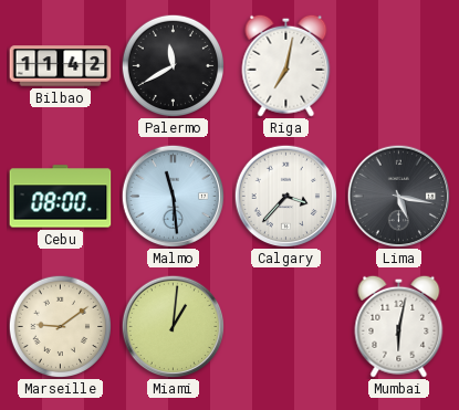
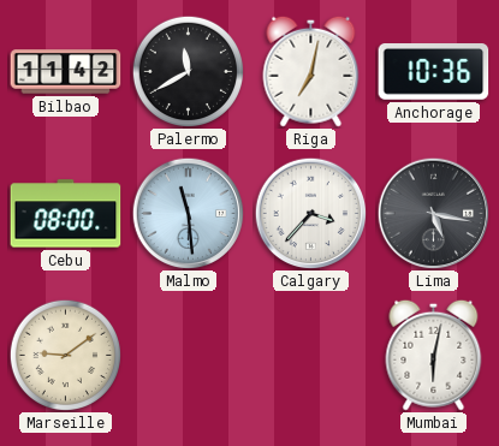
Anchorage: none -> 10:36 (434, 72)
Miami: 1:01 -> none (173, 326)
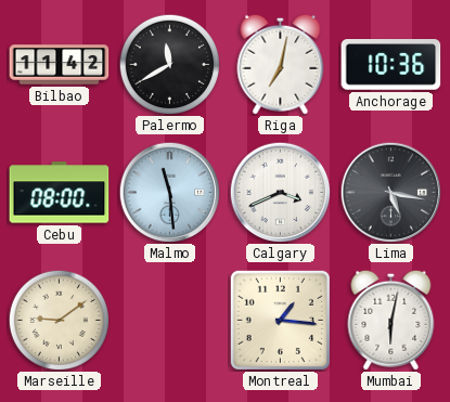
Calgary: 3:37 -> 3:41 (280, 192)
Montreal: none -> 1:16 (280, 320)
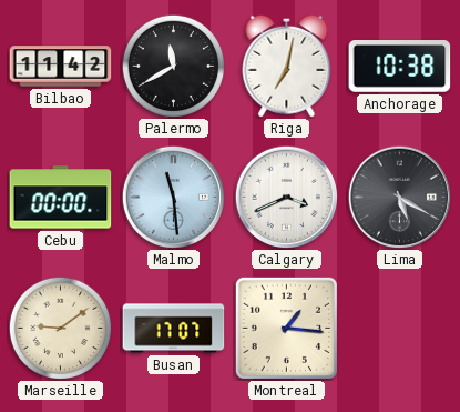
Anchorage: 10:36 -> 10:38 (400, 67)
Cebu: 08:00 -> 00:00 (61, 198)
Lima: 5:17 -> 5:20 (399, 197)
Busan: none -> 17:07 (174, 329)
Mumbai: 6:02 -> none (391, 320)
